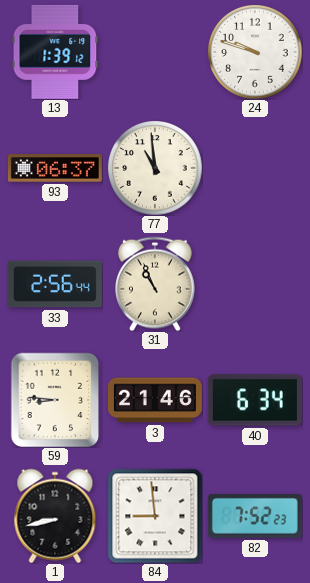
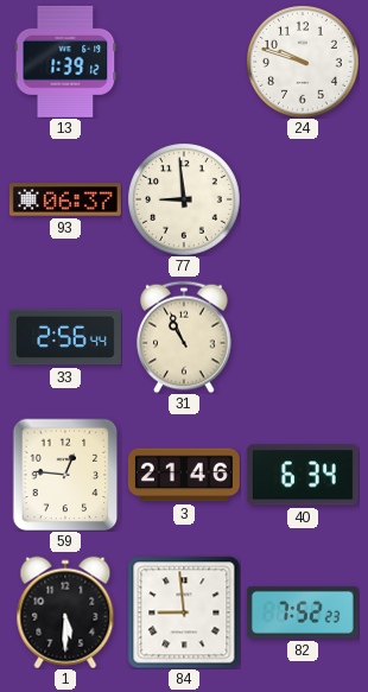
77: 10:59 -> 8:59 (184, 199)
59: 8:46 -> 12:46 (65, 475)
1: 8:43 -> 5:30 (65, 612)
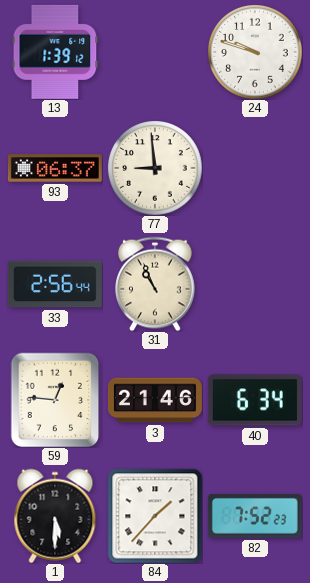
84: 8:59 -> 1:37 (155, 516)
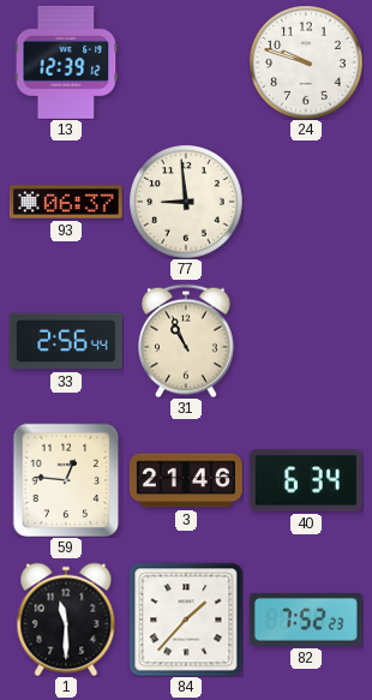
13: 1:39 -> 12:39 (66, 62)
1: 5:30 -> 11:30 (66, 620)
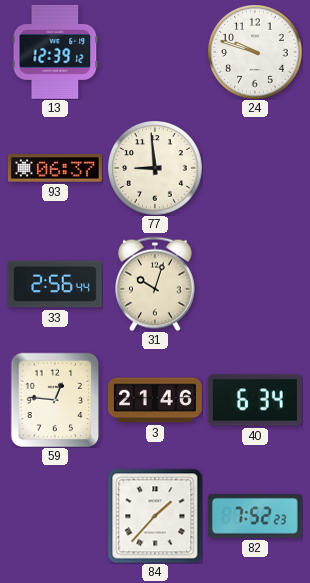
31: 10:56 -> 10:03 (156, 284)
1: 11:30 -> none (66, 620)
